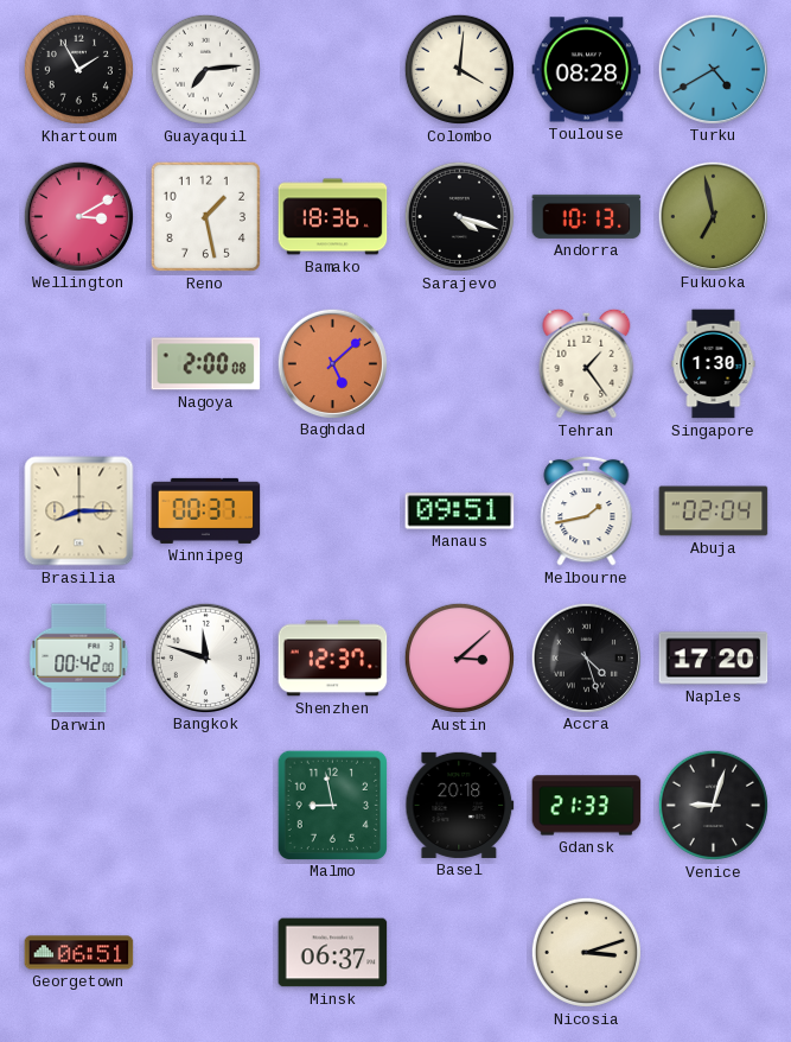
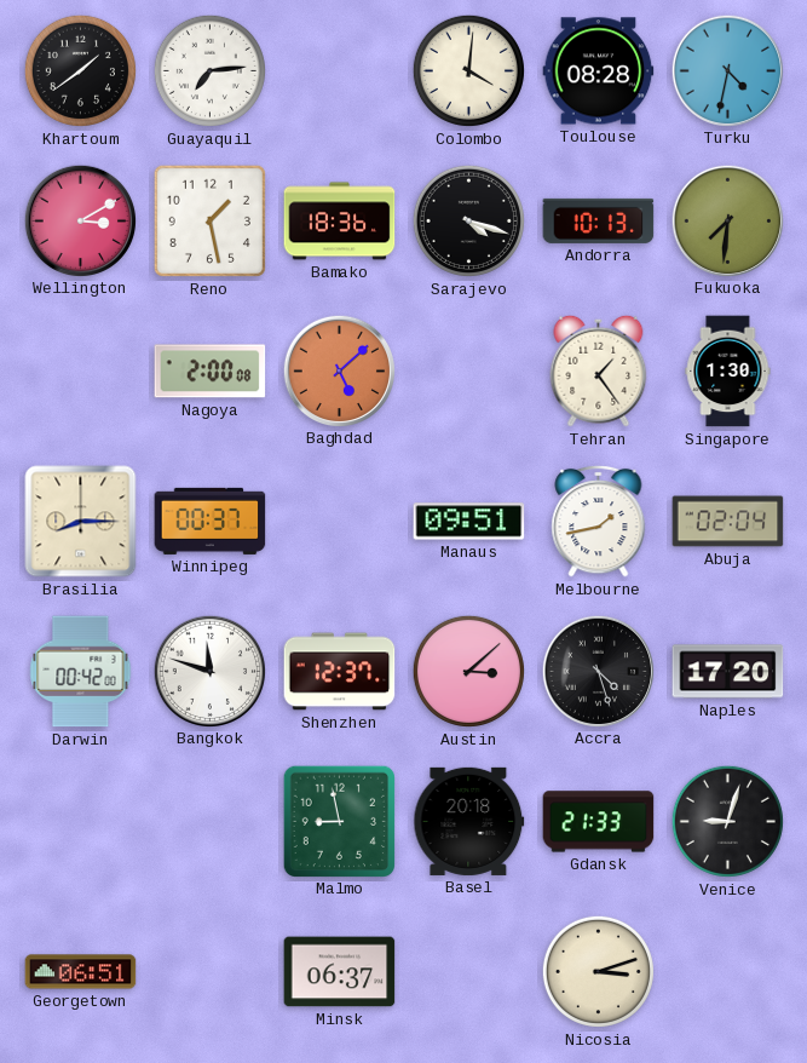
Khartoum: 1:55 -> 1:39 (80, 70)
Turku: 4:40 -> 4:32 (727, 70)
Fukuoka: 6:58 -> 7:31 (727, 220)
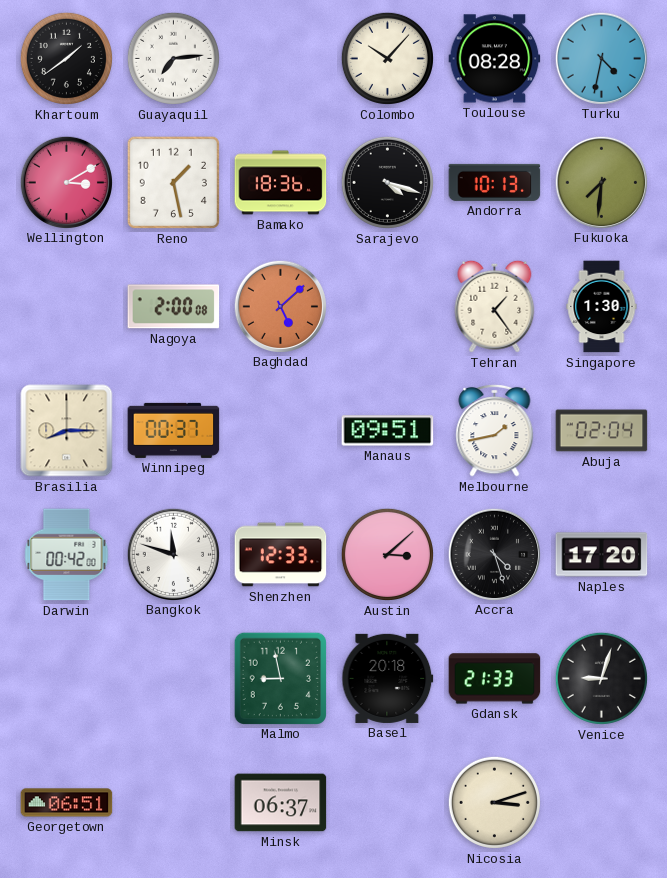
Colombo: 4:01 -> 10:07 (387, 58)
Shenzhen: 12:37 -> 12:33 (281, 555)
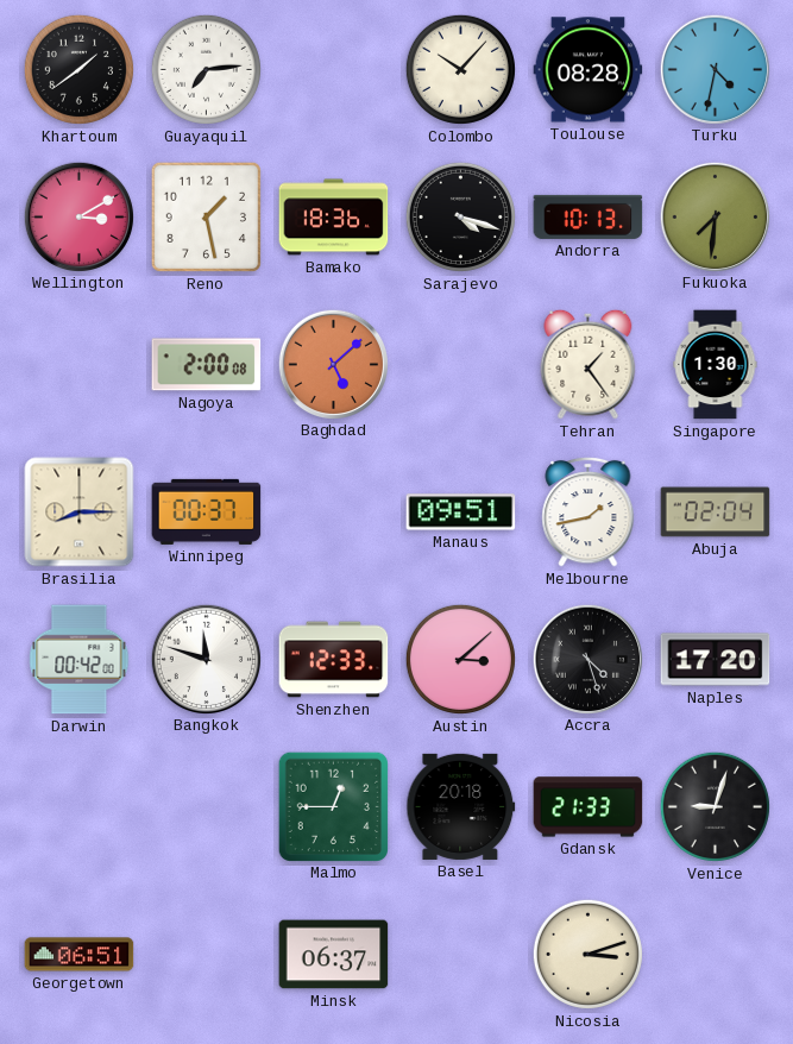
Malmo: 8:58 -> 12:45 (333, 806)
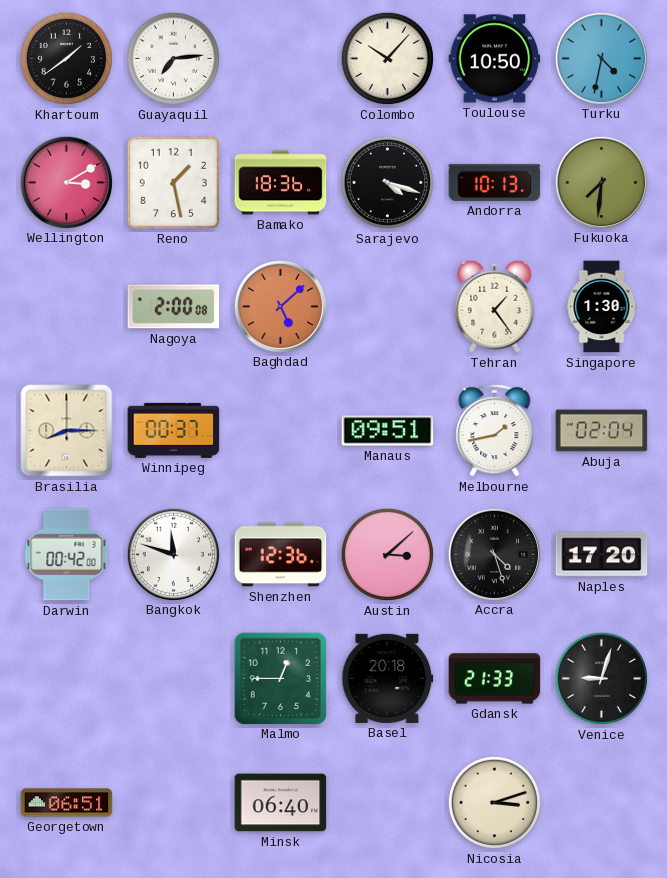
Toulouse: 08:28 -> 10:50 (495, 59)
Shenzhen: 12:33 -> 12:36 (281, 555)
Minsk: 06:37 -> 06:40 (281, 803)
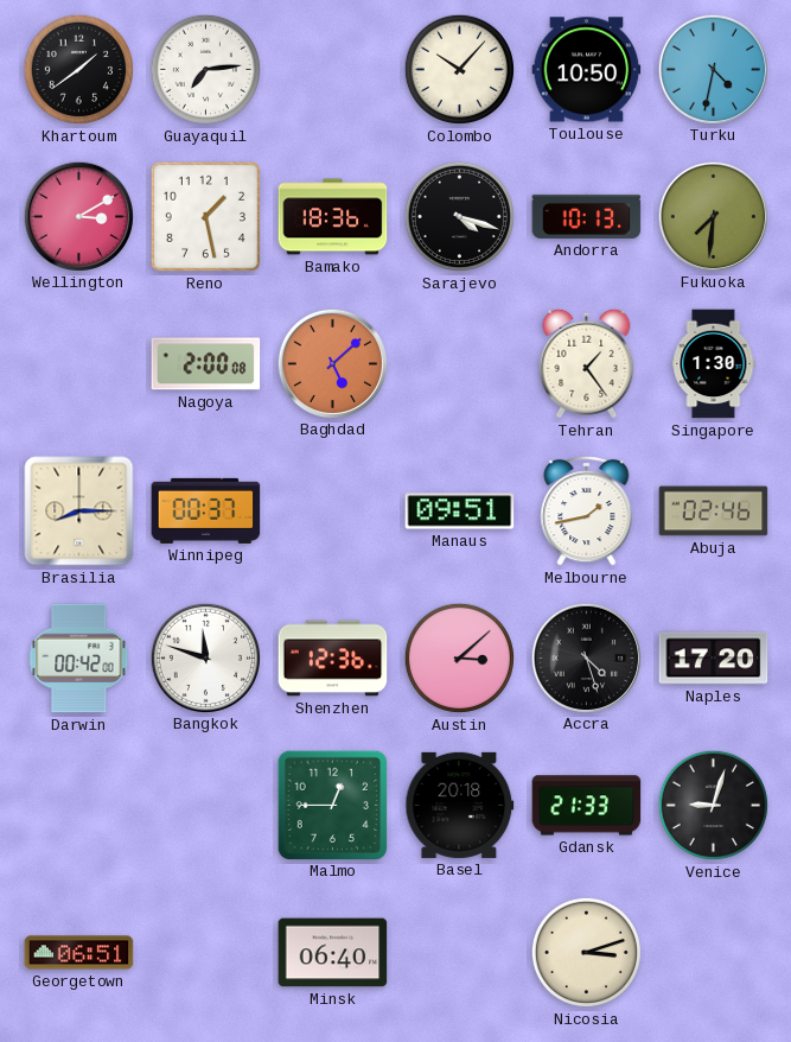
Abuja: 02:04 -> 02:46 (714, 512)
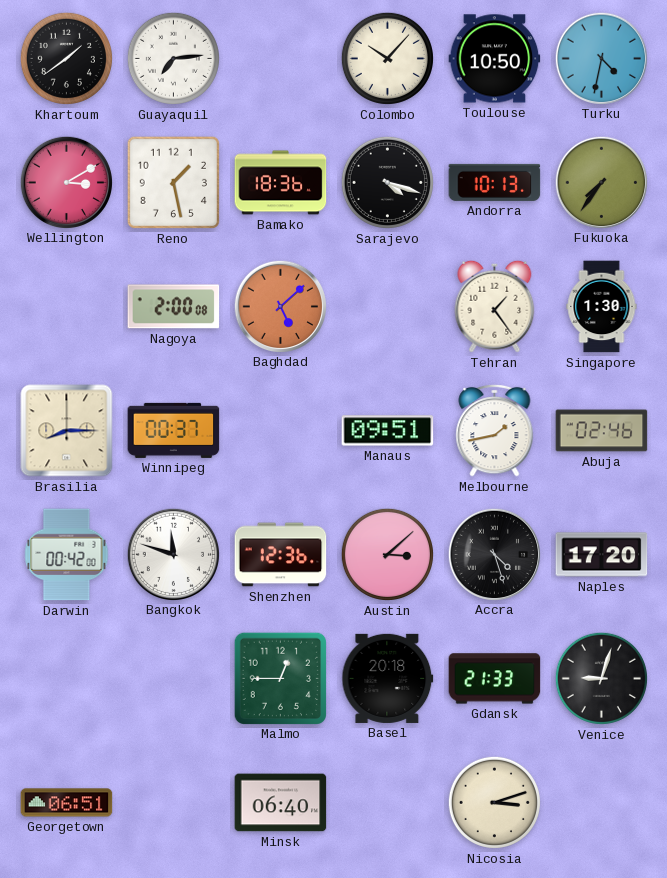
Fukuoka: 7:31 -> 7:36 (601, 182)
